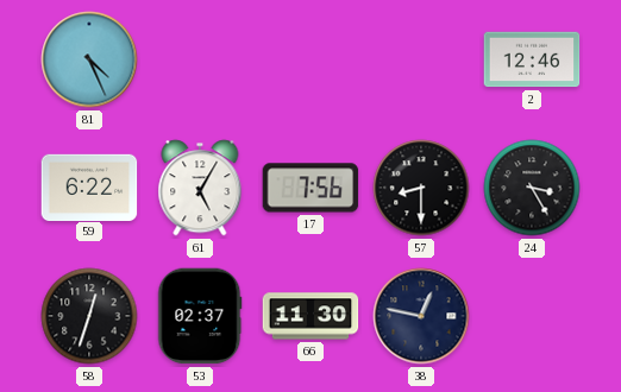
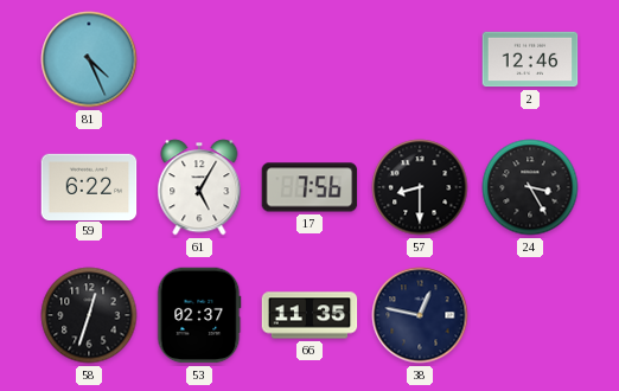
66: 11:30 -> 11:35 (309, 315)
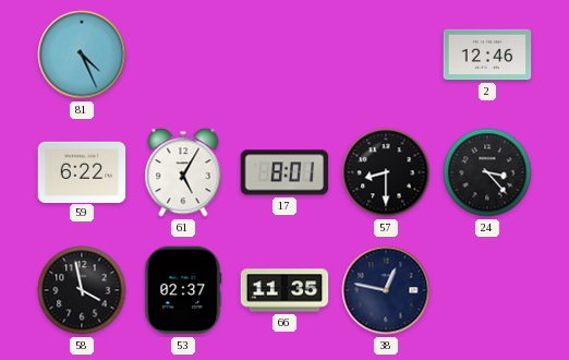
17: 7:56 -> 8:01 (284, 172)
24: 3:25 -> 3:23 (487, 172)
58: 12:33 -> 3:58 (82, 290)
